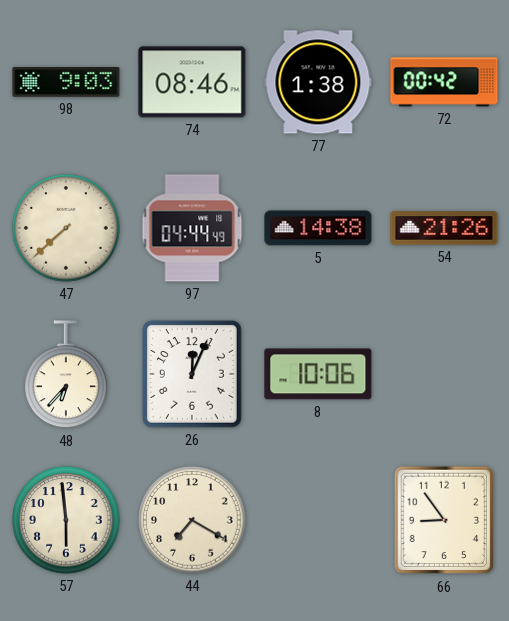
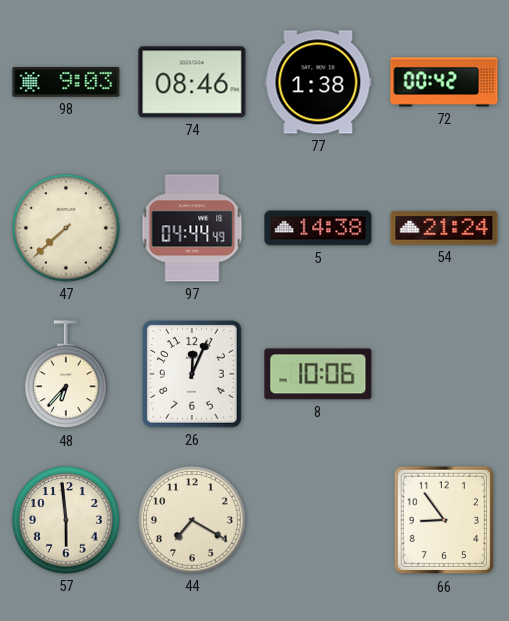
54: 21:26 -> 21:24 (444, 228)
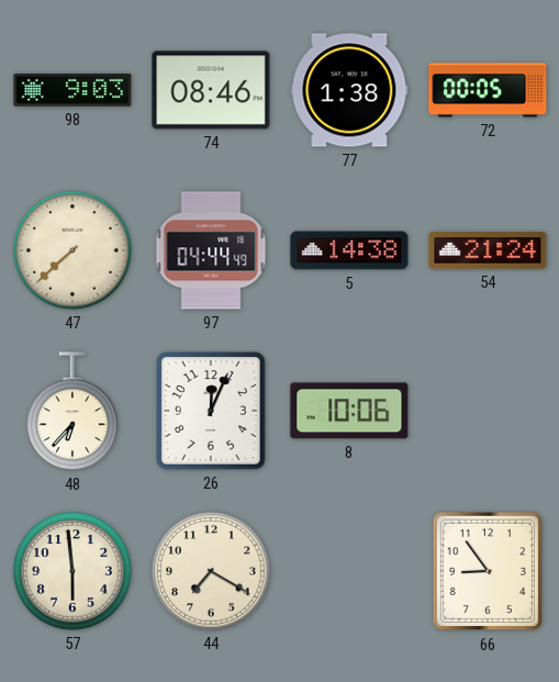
72: 00:42 -> 00:05 (488, 90)
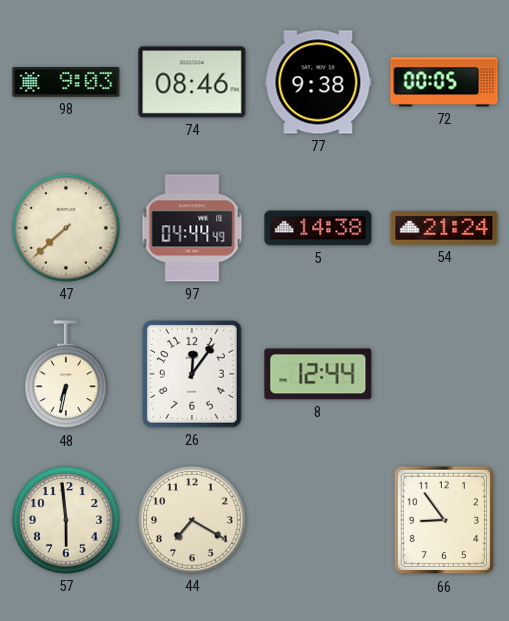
77: 1:38 -> 9:38 (318, 82)
48: 6:37 -> 6:32 (67, 375)
26: 12:04 -> 12:06 (192, 375)
8: 10:06 -> 12:44 (318, 374)
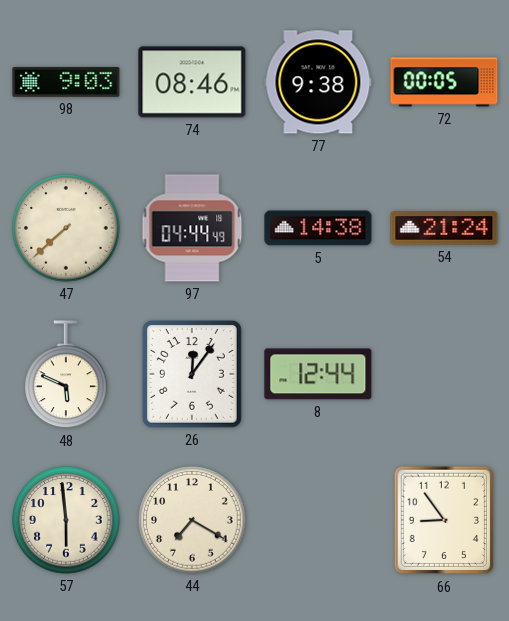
48: 6:32 -> 5:49 (67, 375)
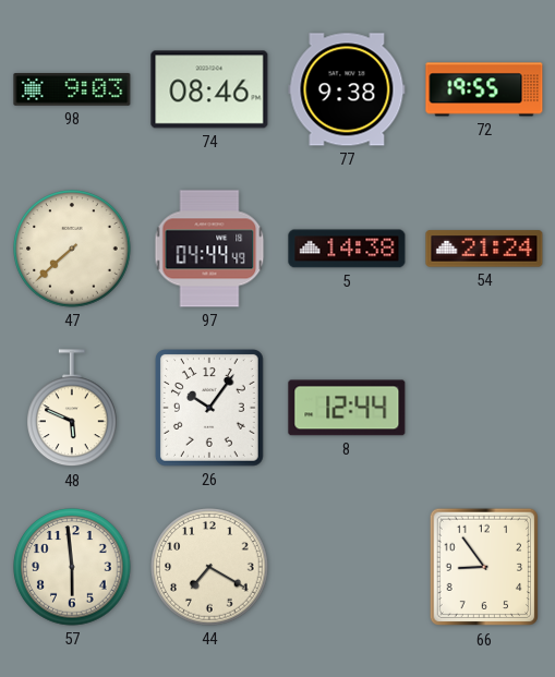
72: 00:05 -> 19:55 (484, 89)
26: 12:06 -> 10:06 (209, 409)
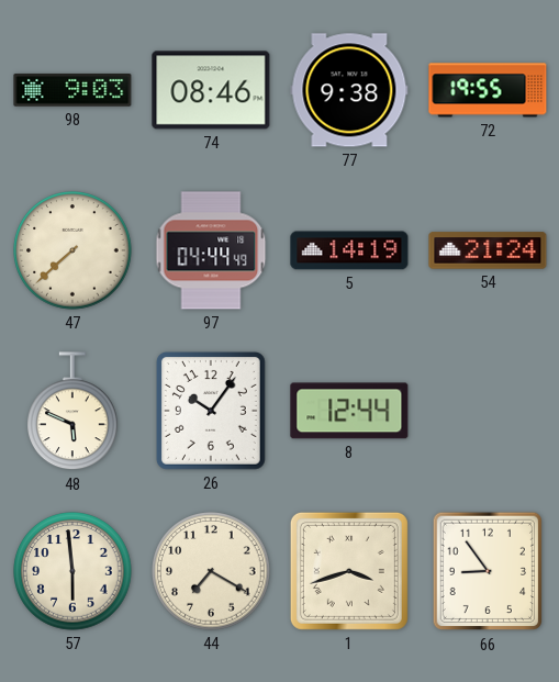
5: 14:38 -> 14:19 (349, 250)
1: none -> 3:42 (349, 571)
